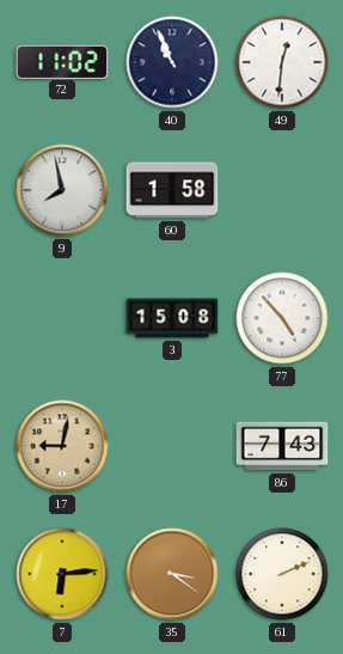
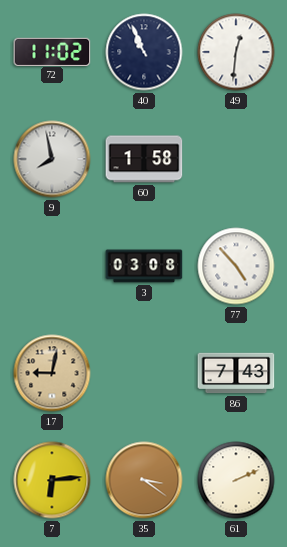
3: 15:08 -> 03:08 (144, 266)
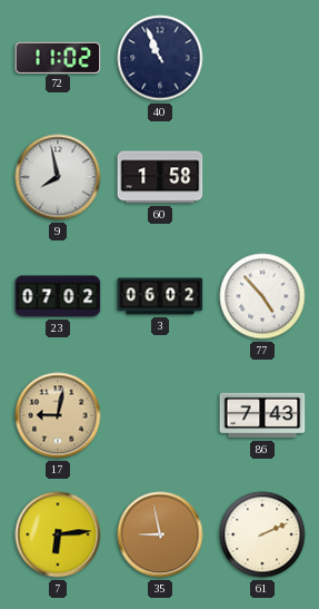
49: 12:31 -> none (236, 52)
23: none -> 07:02 (58, 296)
3: 03:08 -> 06:02 (160, 296)
35: 3:21 -> 8:58 (160, 534)
